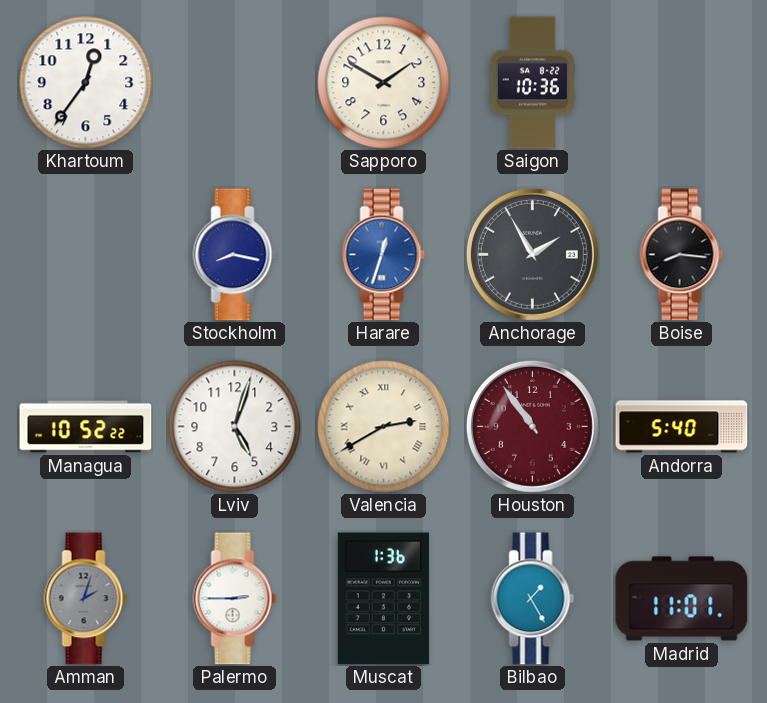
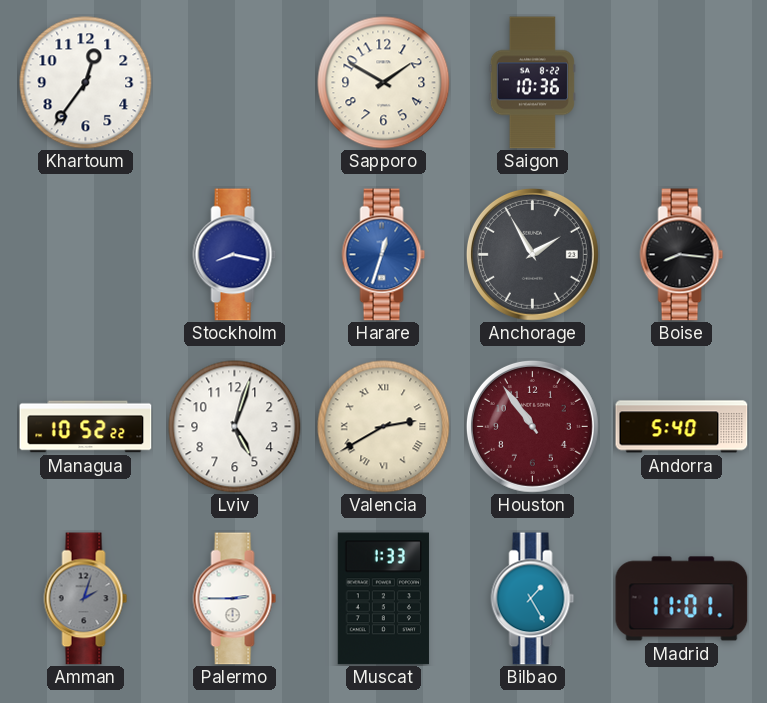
Muscat: 1:36 -> 1:33 (383, 599)
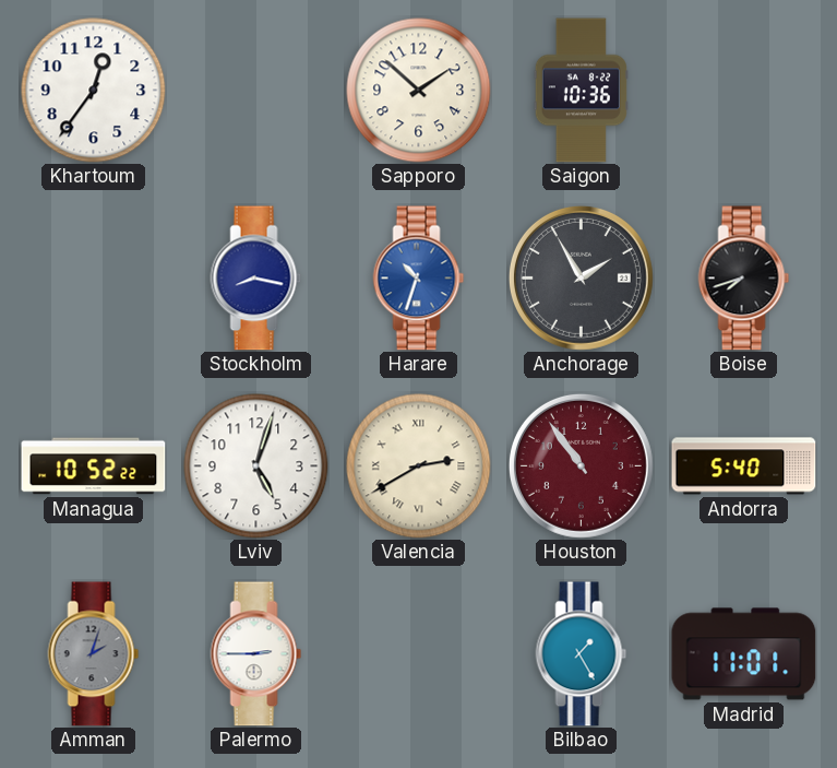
Sapporo: 1:50 -> 1:52 (419, 91)
Harare: 12:33 -> 10:33 (419, 279)
Boise: 8:16 -> 7:42 (744, 279)
Muscat: 1:33 -> none (383, 599)
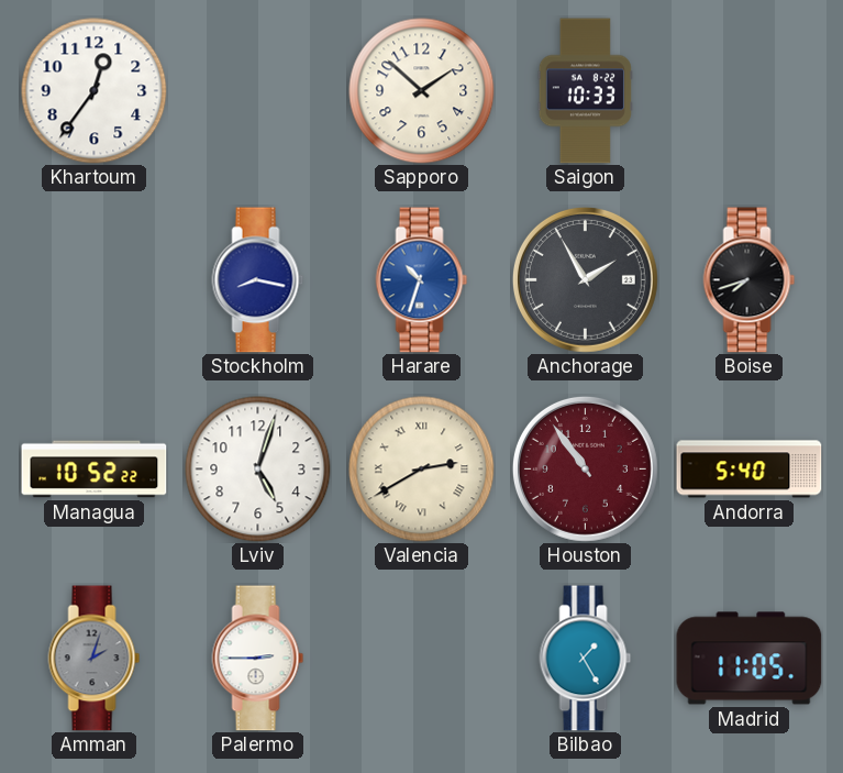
Saigon: 10:36 -> 10:33 (585, 91)
Madrid: 11:01 -> 11:05 (750, 659)
